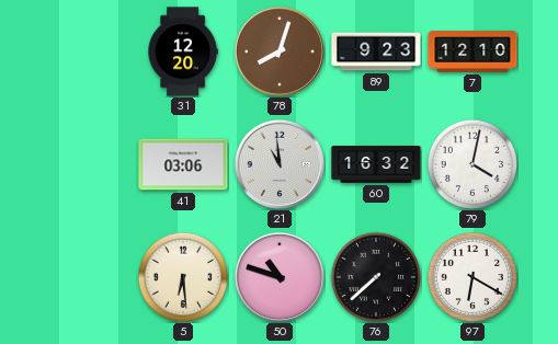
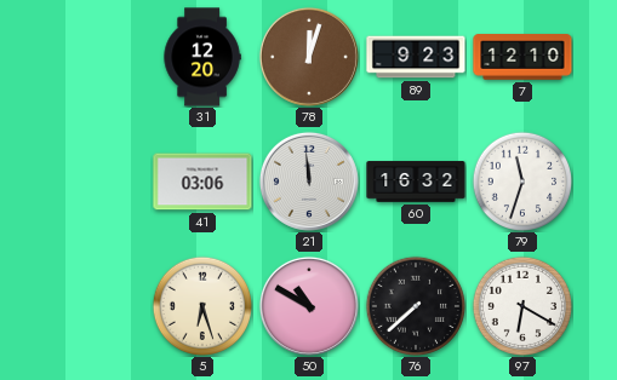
78: 8:03 -> 12:03 (309, 57)
21: 10:59 -> 11:59 (309, 182)
79: 4:02 -> 11:33 (521, 180)
5: 6:29 -> 6:27 (201, 305)
50: 10:48 -> 10:50 (309, 306)
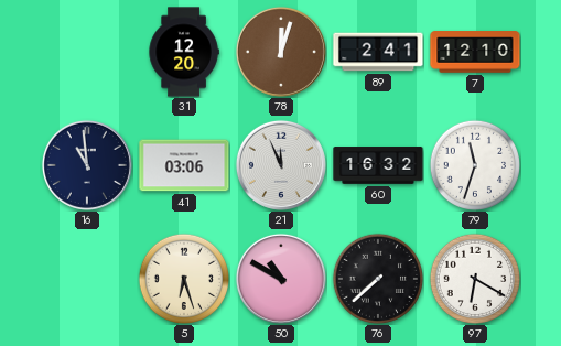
89: 9:23 -> 2:41 (378, 52)
16: none -> 10:59 (87, 165)
21: 11:59 -> 11:56 (281, 165)
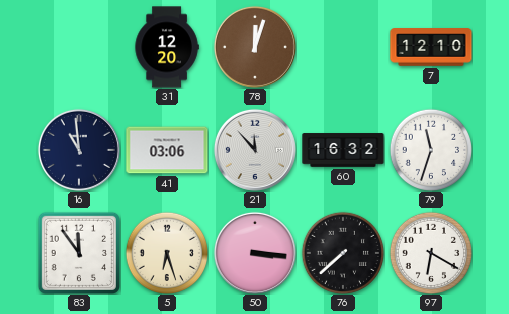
89: 2:41 -> none (378, 52)
21: 11:56 -> 11:53 (255, 150)
83: none -> 11:54 (79, 253)
50: 10:50 -> 3:16 (255, 253)
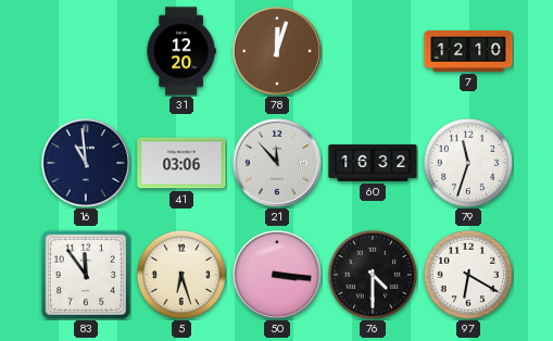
76: 7:38 -> 4:30 (372, 274)
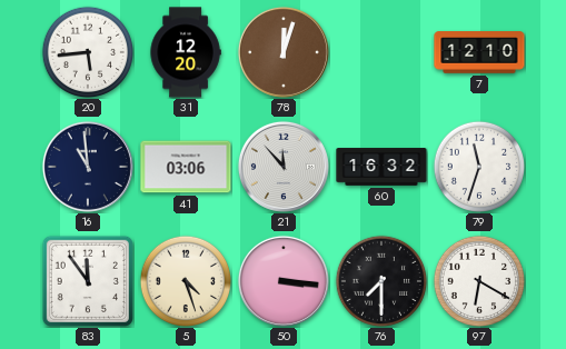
20: none -> 5:44 (87, 51)
5: 6:27 -> 4:27 (185, 280)
76: 4:30 -> 7:30 (380, 280)
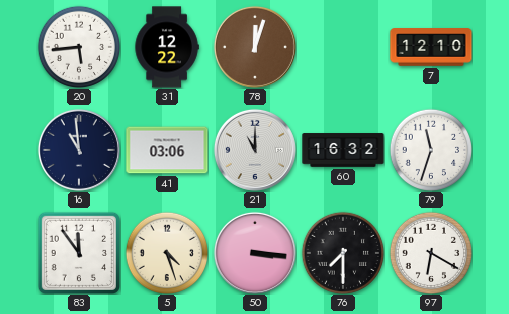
31: 12:20 -> 12:22 (167, 47)
21: 11:53 -> 11:00 (255, 150)
